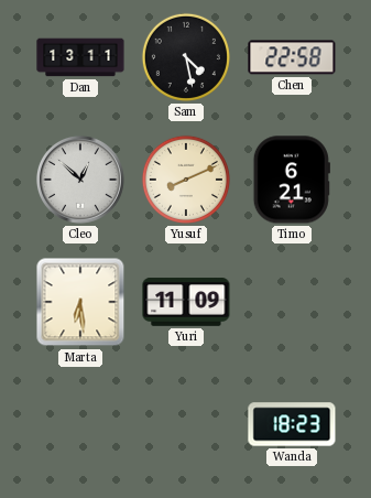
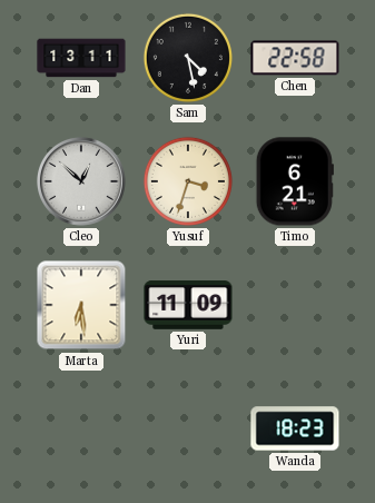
Yusuf: 8:11 -> 3:33 (188, 181)
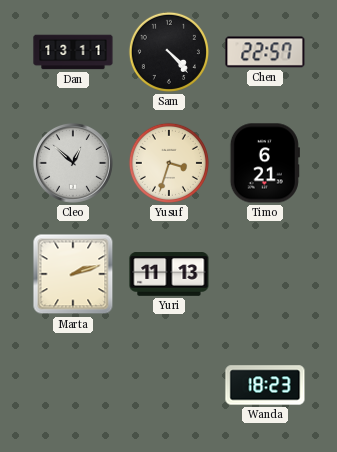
Sam: 4:28 -> 4:23 (169, 52)
Chen: 22:58 -> 22:57 (265, 52)
Marta: 6:29 -> 2:12 (73, 274)
Yuri: 11:09 -> 11:13 (169, 274)
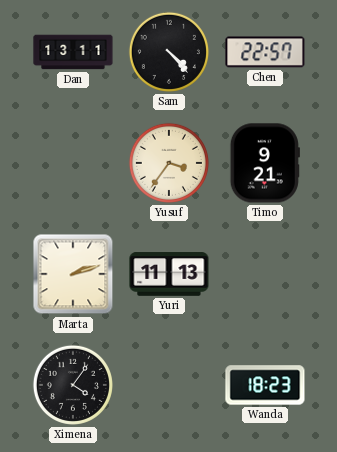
Cleo: 12:52 -> none (73, 163)
Yusuf: 3:33 -> 3:36 (169, 163)
Timo: 6:21 -> 9:21 (265, 163)
Ximena: none -> 4:06 (73, 385)
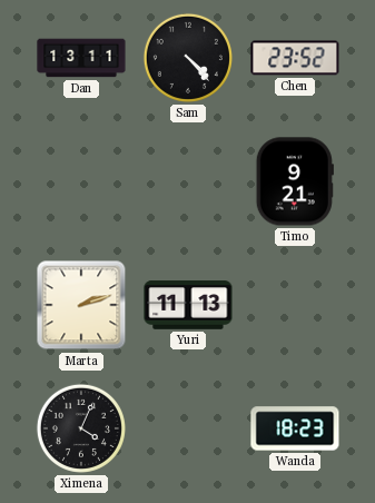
Chen: 22:57 -> 23:52 (295, 58)
Yusuf: 3:36 -> none (169, 163)
Ximena: 4:06 -> 4:04 (81, 428)
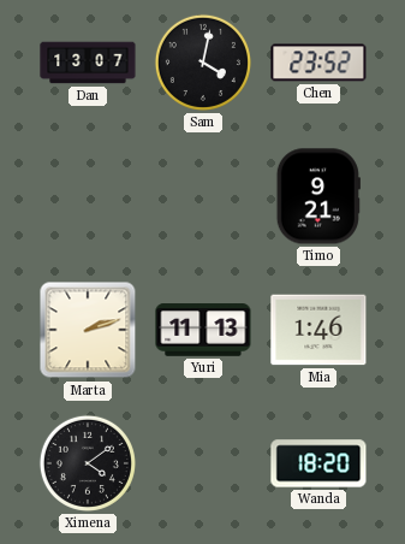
Dan: 13:11 -> 13:07 (88, 63)
Sam: 4:23 -> 4:02 (203, 63)
Mia: none -> 1:46 (318, 330)
Ximena: 4:04 -> 4:09 (88, 463)
Wanda: 18:23 -> 18:20 (318, 463)
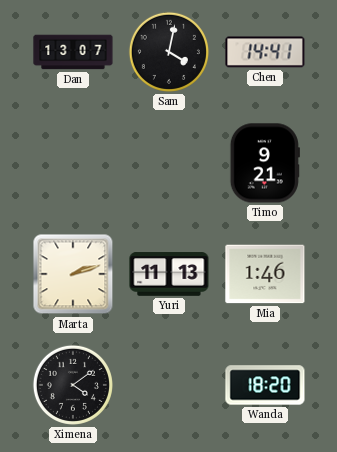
Chen: 23:52 -> 14:41 (265, 52)
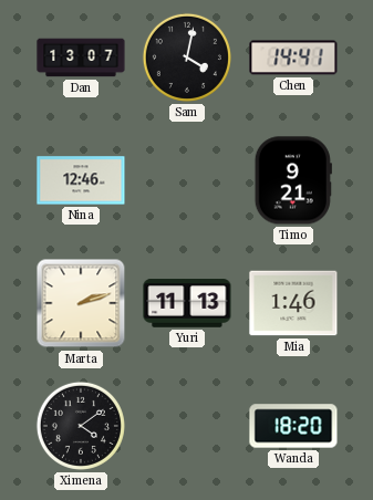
Nina: none -> 12:46 (81, 180)
